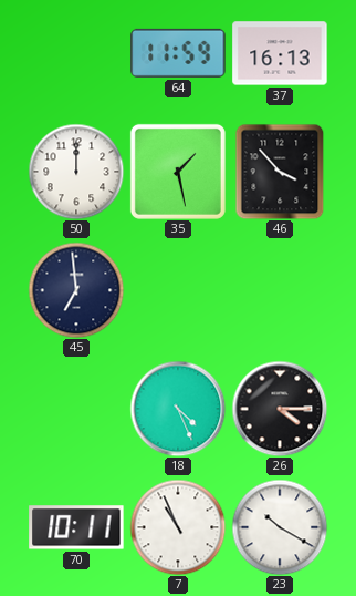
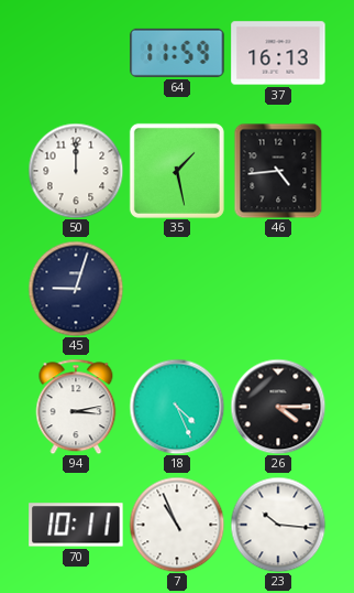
46: 3:53 -> 4:44 (278, 171)
45: 6:59 -> 9:03 (76, 289)
94: none -> 3:13 (76, 407)
23: 10:20 -> 10:16 (278, 525)
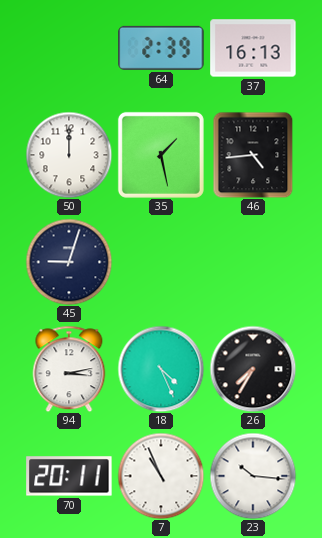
64: 11:59 -> 2:39 (161, 48)
26: 4:15 -> 7:35 (253, 369)
70: 10:11 -> 20:11 (69, 476)
